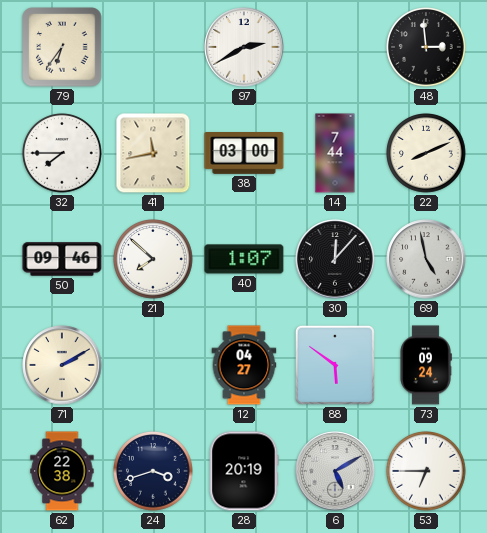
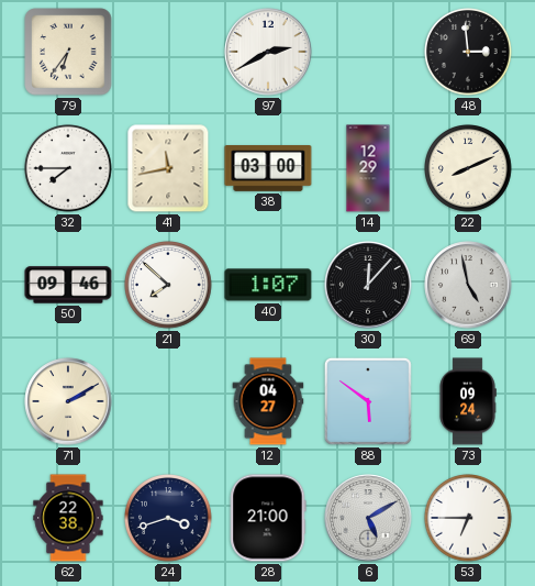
14: 7:44 -> 12:29 (368, 168)
28: 20:19 -> 21:00 (268, 518)
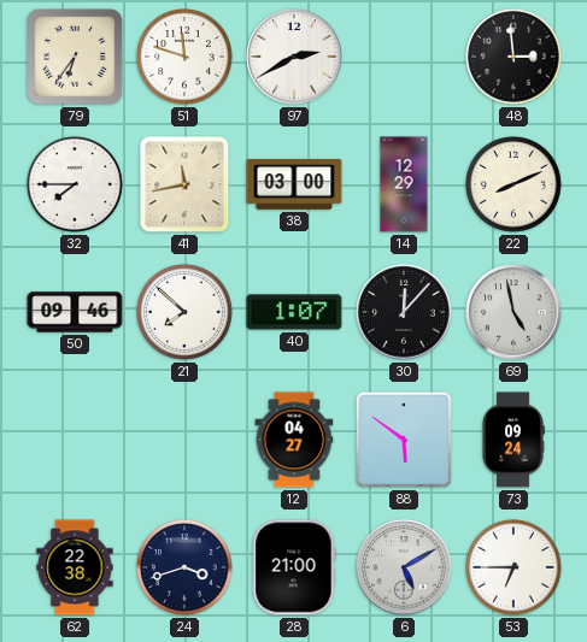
51: none -> 11:48 (186, 58)
71: 2:10 -> none (68, 401)
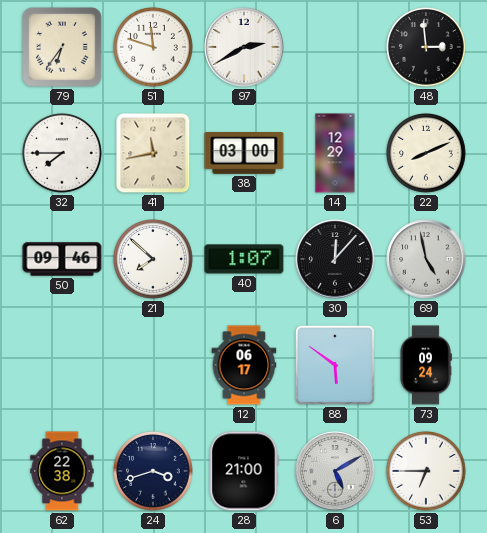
12: 04:27 -> 06:17 (244, 365)
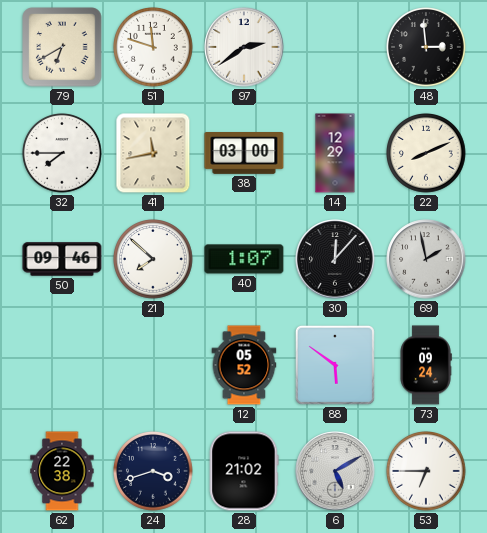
79: 6:36 -> 6:40 (62, 47)
97: 2:40 -> 2:39 (244, 47)
69: 4:58 -> 1:58 (426, 259)
12: 06:17 -> 05:52 (244, 365)
28: 21:00 -> 21:02 (244, 471)
